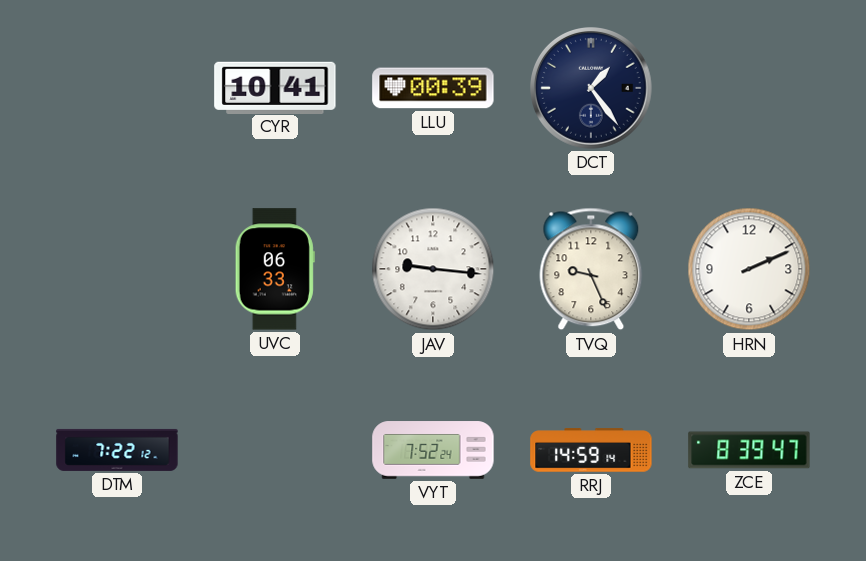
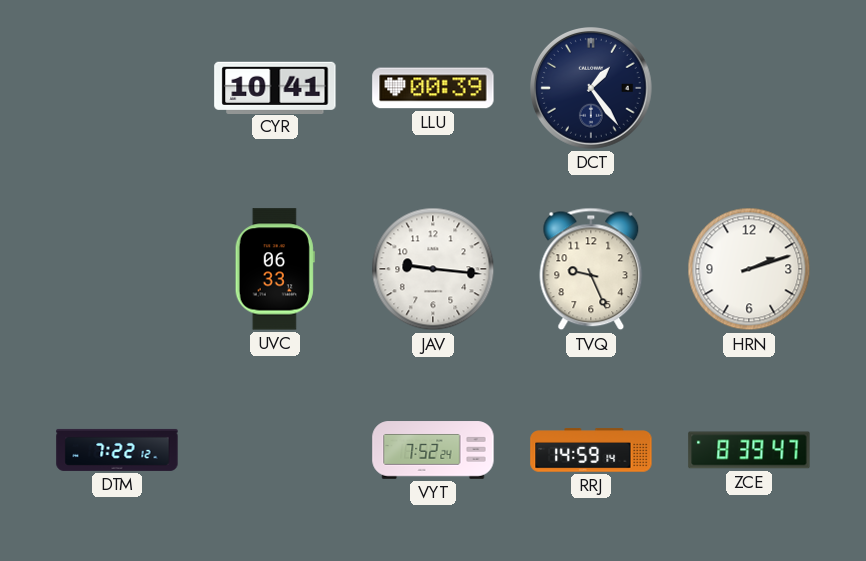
HRN: 2:11 -> 2:12 (749, 269)
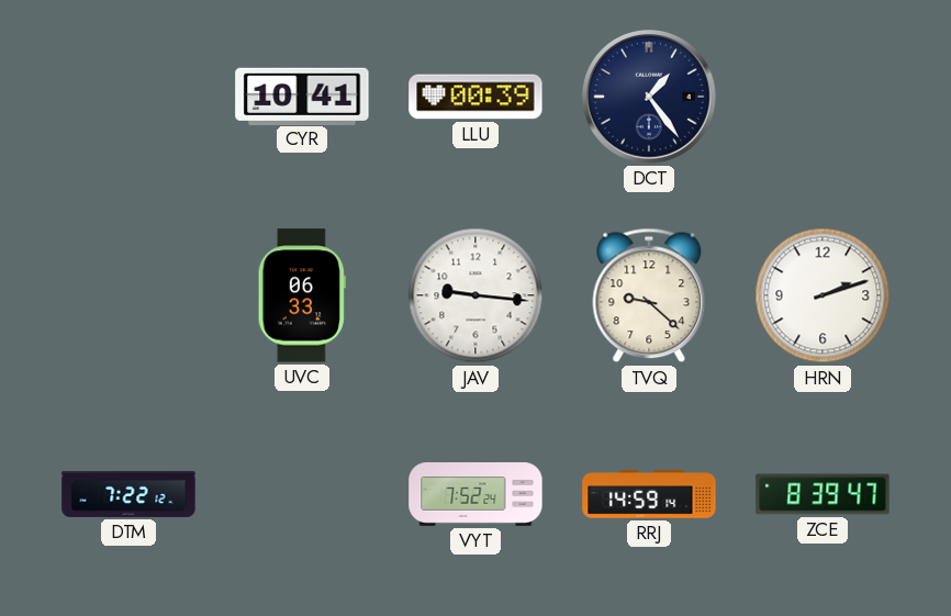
TVQ: 9:26 -> 9:22 (649, 295)
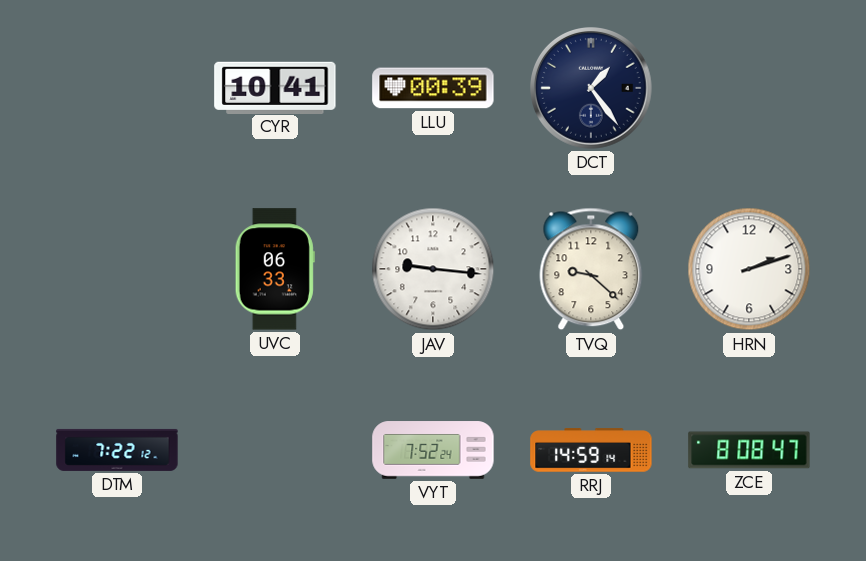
ZCE: 8:39 -> 8:08 (749, 450)
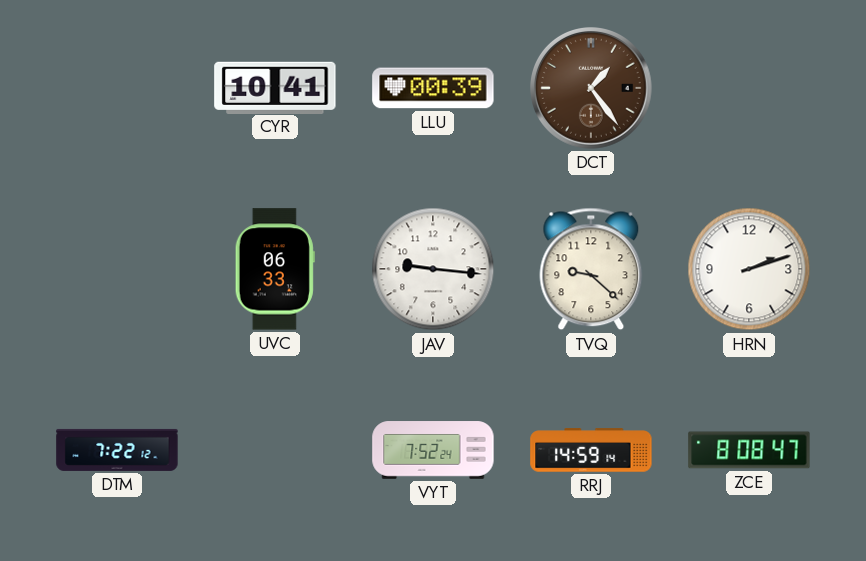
DCT dial: navy -> brown (592, 89)
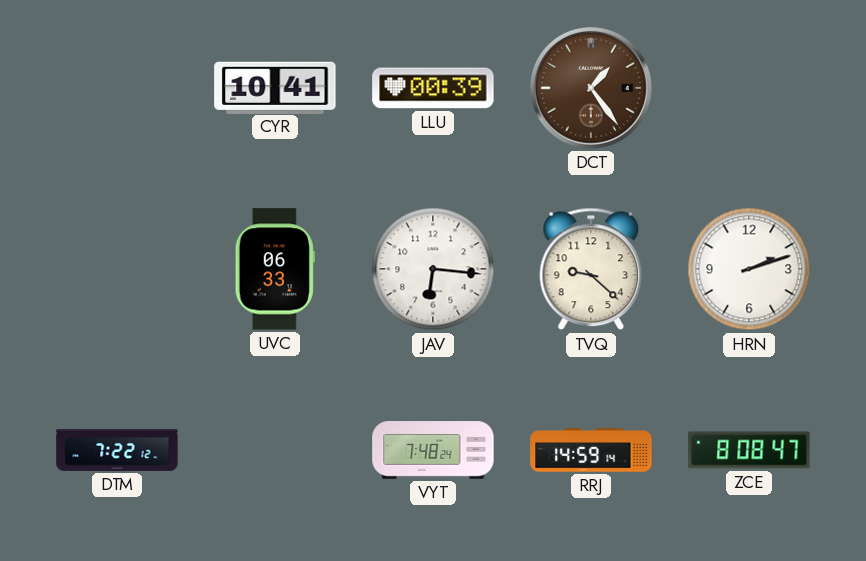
JAV: 9:16 -> 6:16 (433, 269)
VYT: 7:52 -> 7:48 (433, 450)
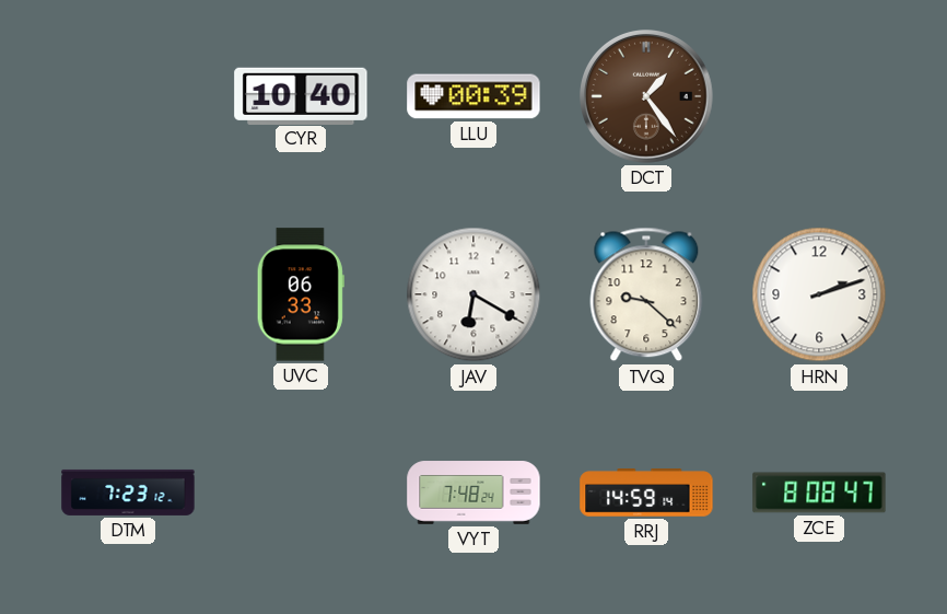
CYR: 10:41 -> 10:40 (301, 95)
JAV: 6:16 -> 6:20 (473, 294)
DTM: 7:22 -> 7:23 (128, 493)
